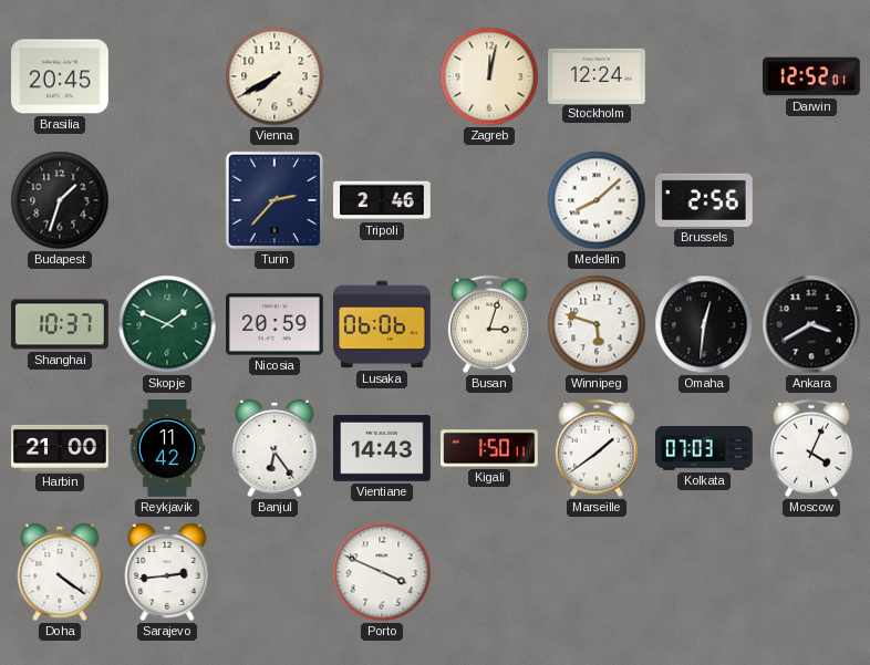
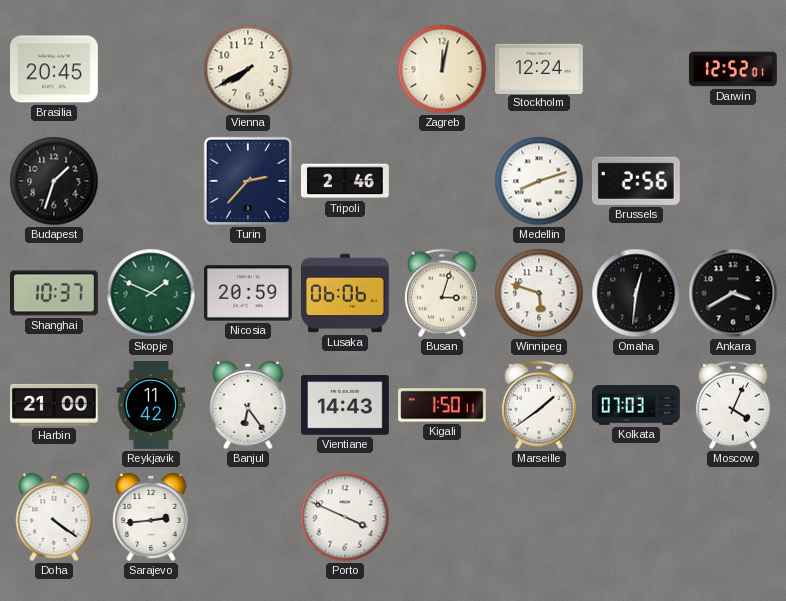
Medellin: 8:08 -> 8:12 (539, 181)
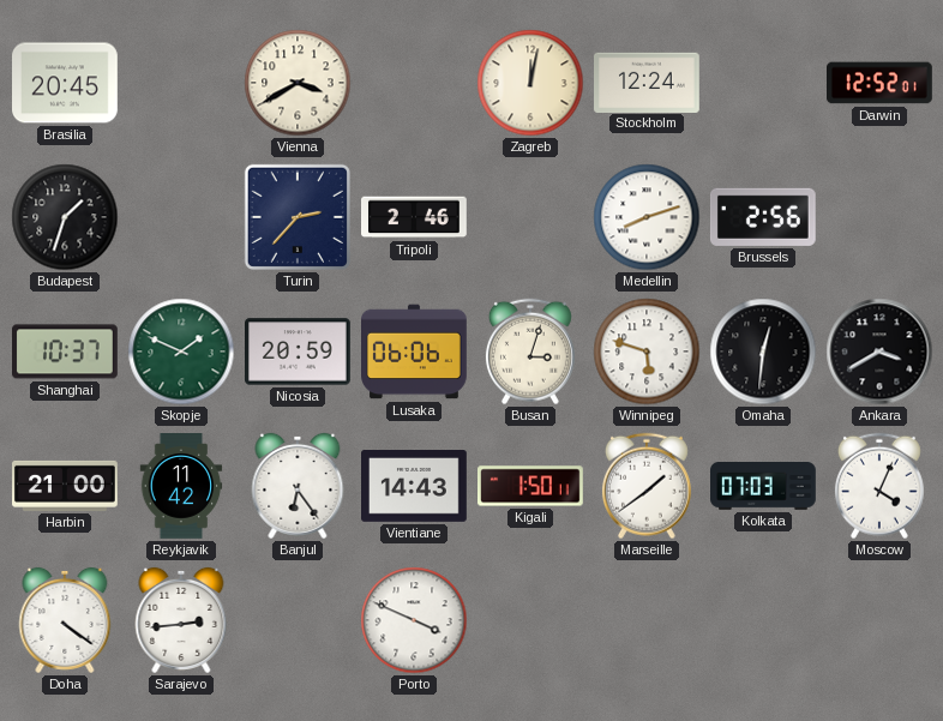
Vienna: 7:40 -> 3:40 (298, 83)
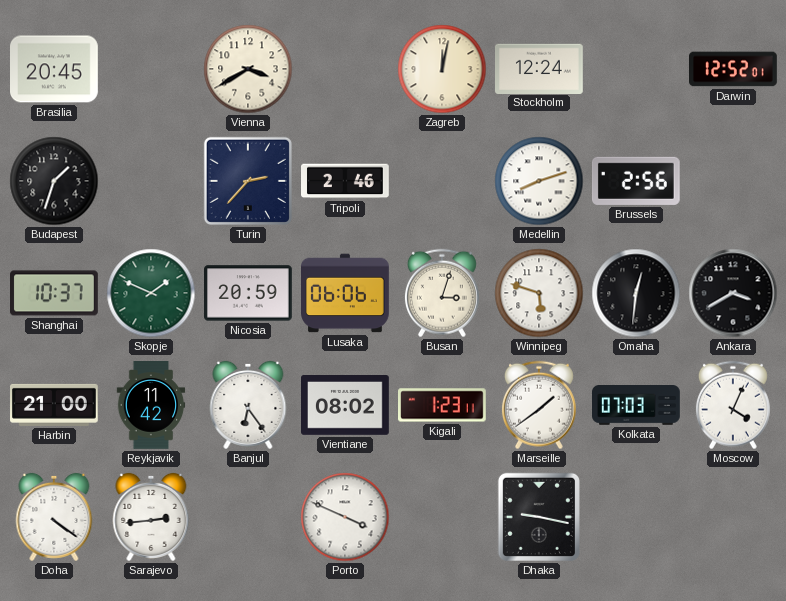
Vientiane: 14:43 -> 08:02 (346, 406)
Kigali: 1:50 -> 1:23 (443, 405)
Dhaka: none -> 9:17 (539, 517)
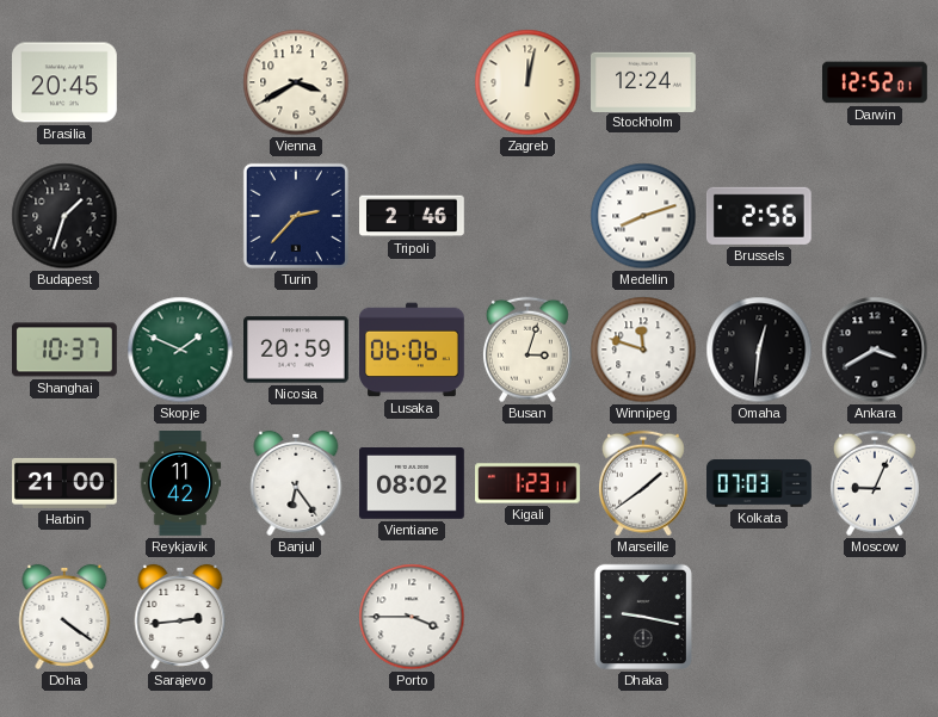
Winnipeg: 5:48 -> 11:48 (643, 350)
Moscow: 4:04 -> 9:04 (875, 483)
Porto: 3:49 -> 3:45 (412, 617)
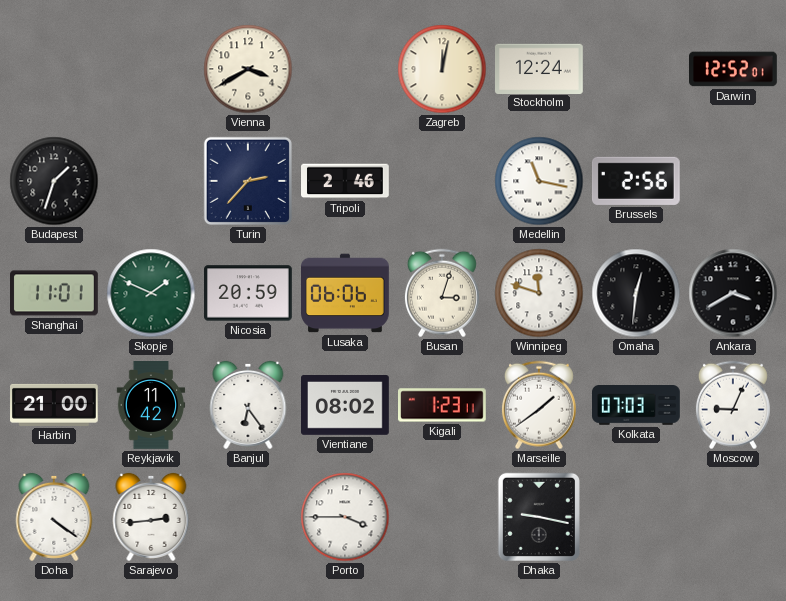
Brasilia: 20:45 -> none (66, 82)
Medellin: 8:12 -> 11:17 (539, 181)
Shanghai: 10:37 -> 11:01 (55, 293)
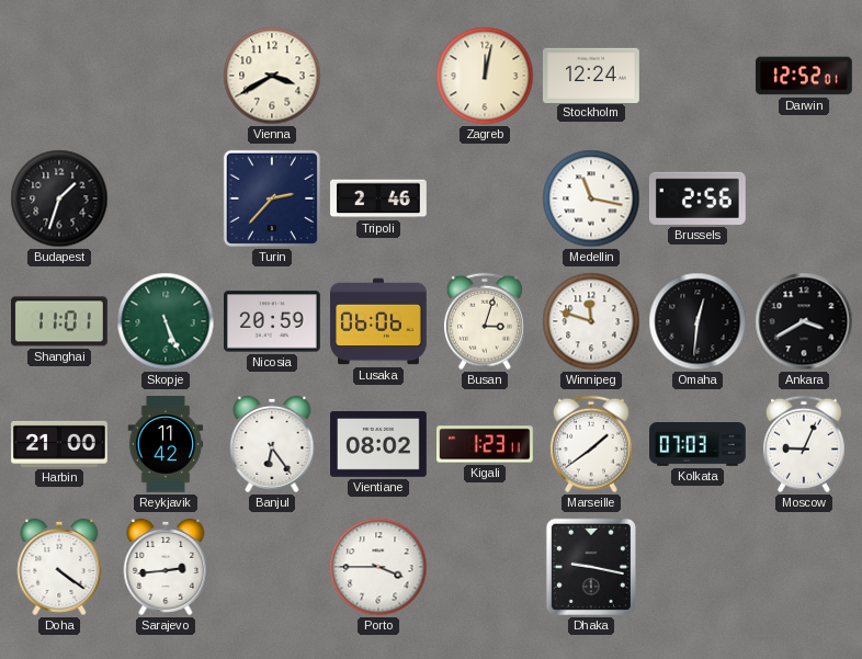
Skopje: 1:49 -> 5:26 (166, 321)
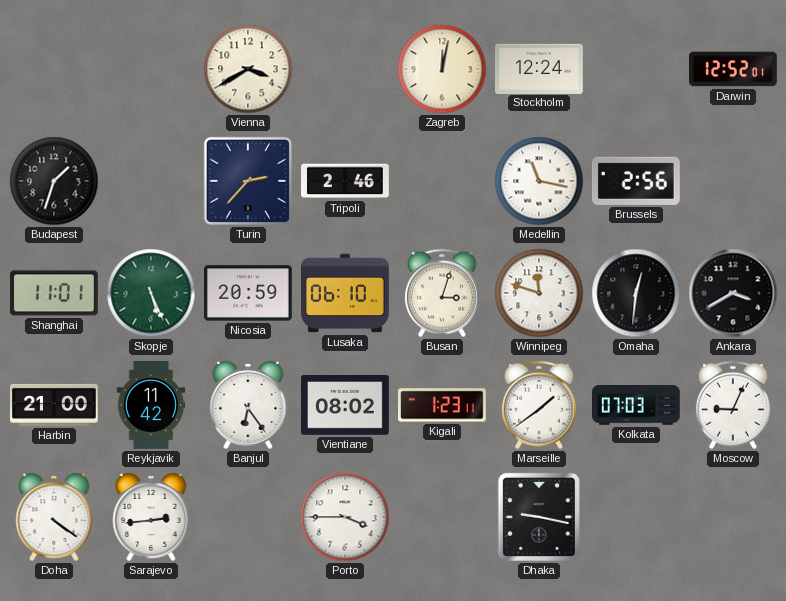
Lusaka: 06:06 -> 06:10 (345, 293)
